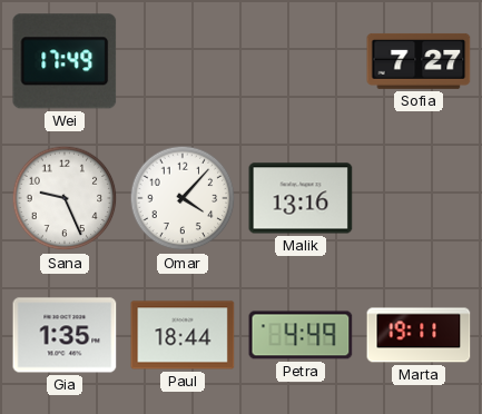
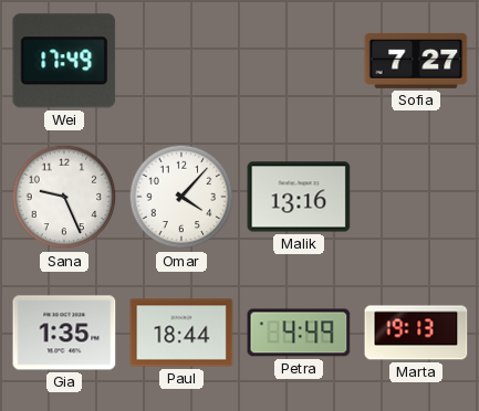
Marta: 19:11 -> 19:13 (416, 333)
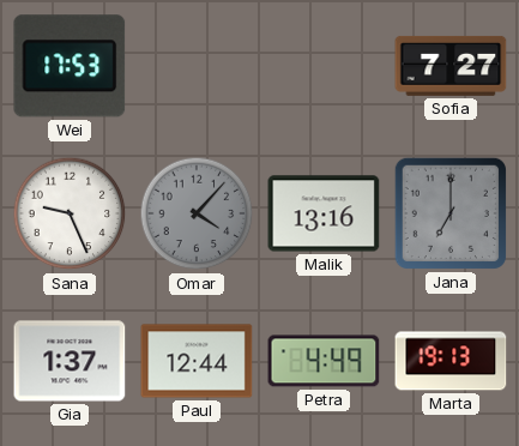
Wei: 17:49 -> 17:53 (70, 66)
Omar dial: white -> grey (197, 213)
Jana: none -> 7:00 (451, 213)
Gia: 1:35 -> 1:37 (70, 361)
Paul: 18:44 -> 12:44 (197, 361)
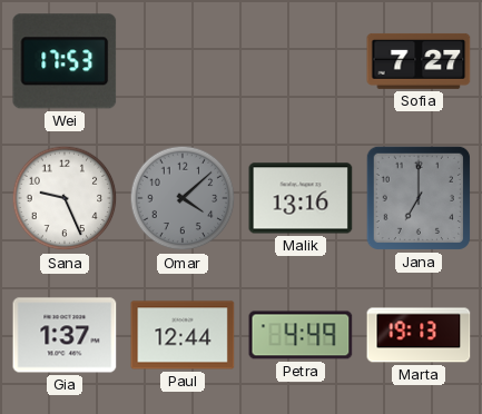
Omar: 4:07 -> 4:08 (183, 198)
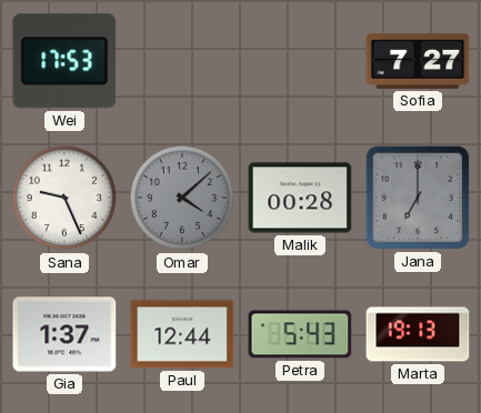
Malik: 13:16 -> 00:28 (300, 198)
Petra: 4:49 -> 5:43 (300, 334)
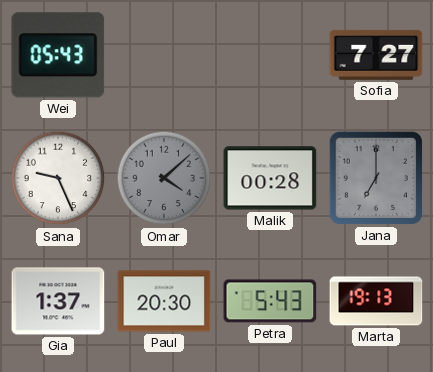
Wei: 17:53 -> 05:43 (58, 55)
Paul: 12:44 -> 20:30 (164, 301)
